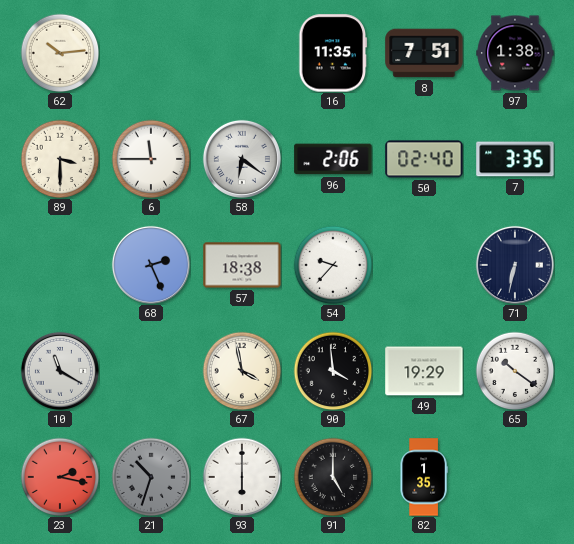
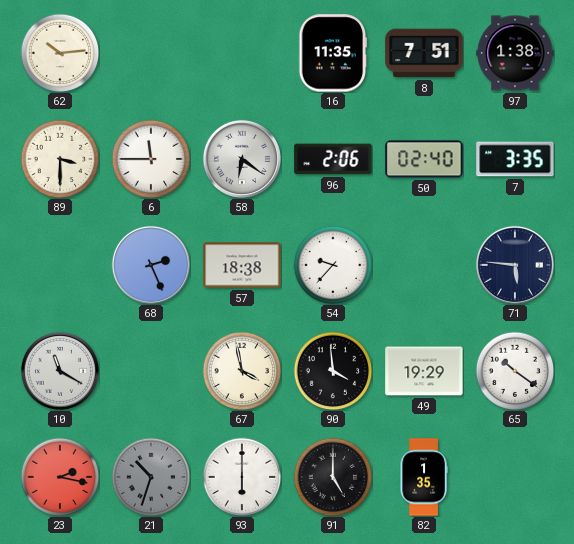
71: 6:32 -> 5:46 (515, 265)
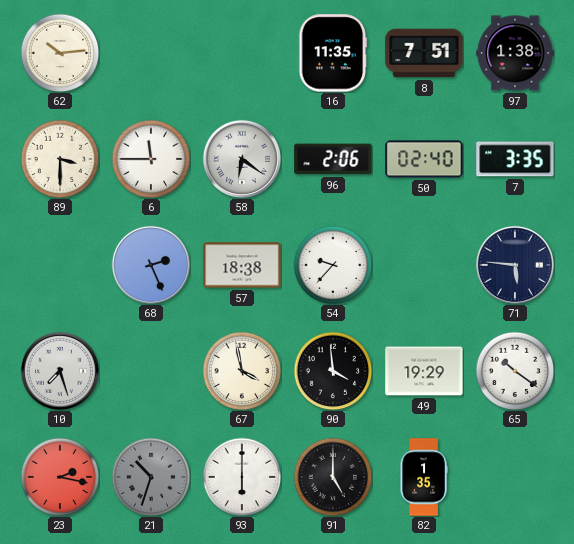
10: 11:20 -> 7:27 (60, 371)
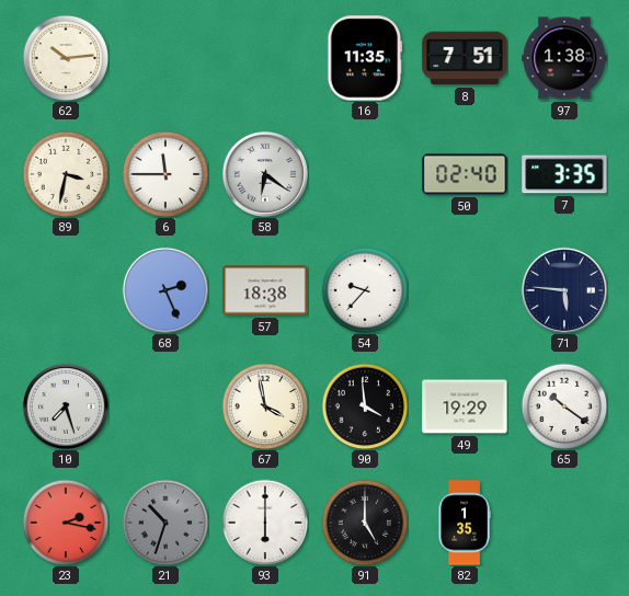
89: 3:30 -> 3:32 (66, 174)
96: 2:06 -> none (333, 159)
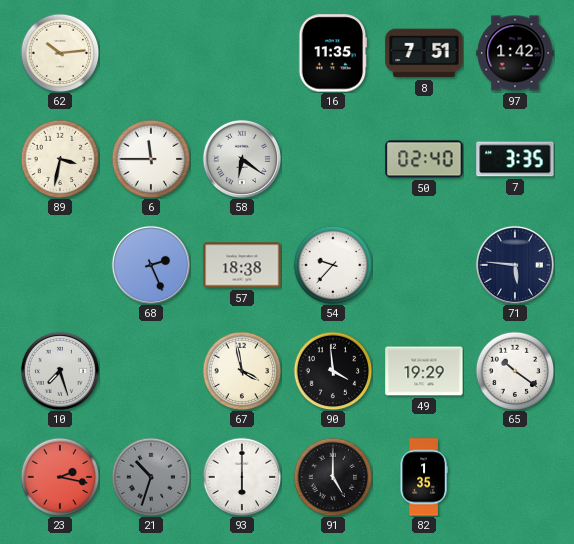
97: 1:38 -> 1:42 (515, 53)
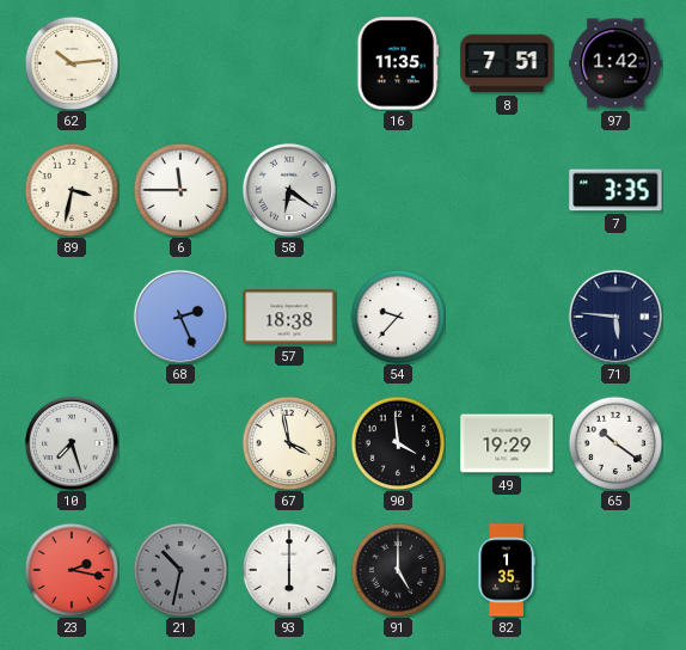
50: 02:40 -> none (424, 159)
21: 10:33 -> 10:32 (180, 570)
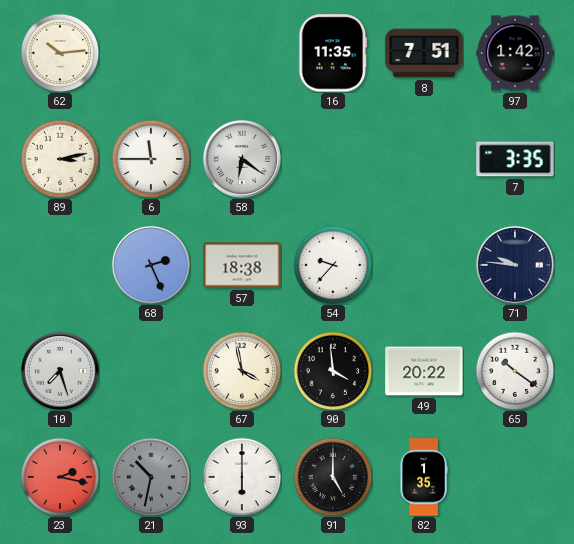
89: 3:32 -> 3:13 (60, 159)
71: 5:46 -> 9:46 (515, 265)
49: 19:29 -> 20:22 (424, 371)
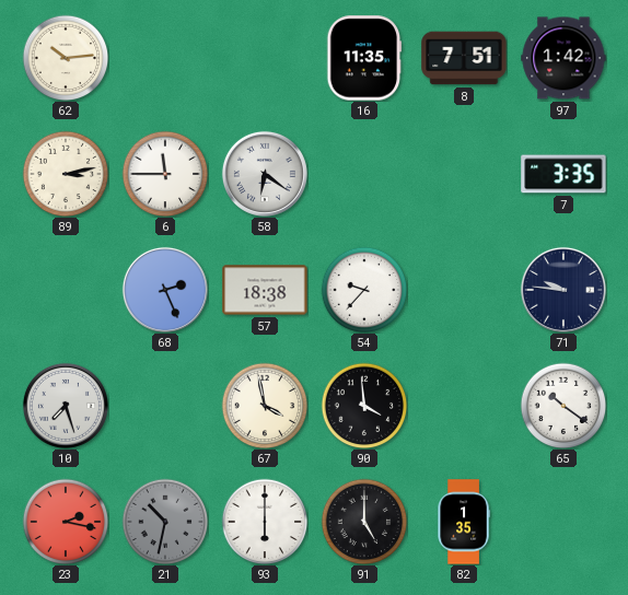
49: 20:22 -> none (424, 371)
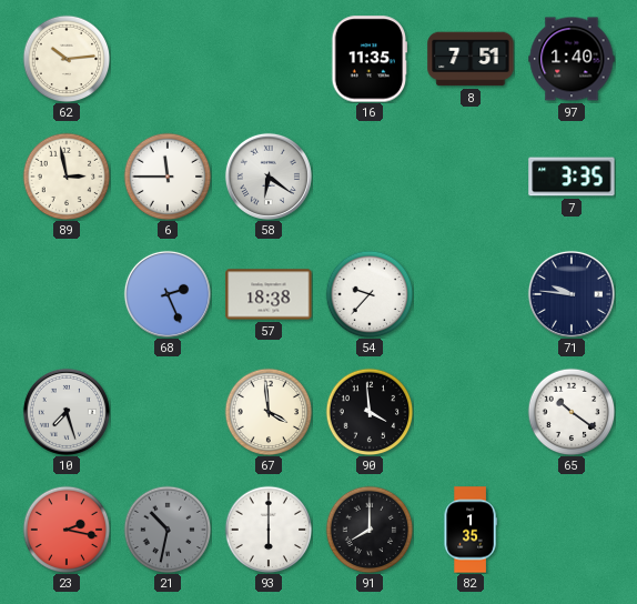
97: 1:42 -> 1:40 (572, 59)
89: 3:13 -> 2:58 (67, 177)
67: 3:58 -> 3:59 (269, 412)
91: 5:00 -> 8:00 (370, 530)
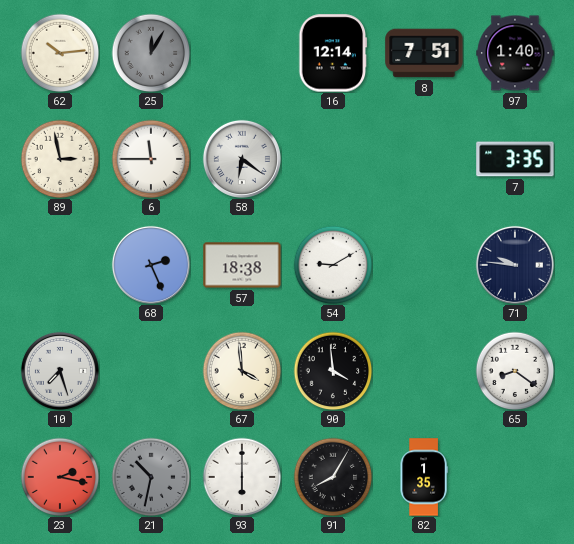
25: none -> 12:05 (151, 53)
16: 11:35 -> 12:14 (333, 53)
54: 9:37 -> 9:10 (333, 265)
65: 10:21 -> 8:21 (515, 371)
91: 8:00 -> 8:05 (333, 477)
